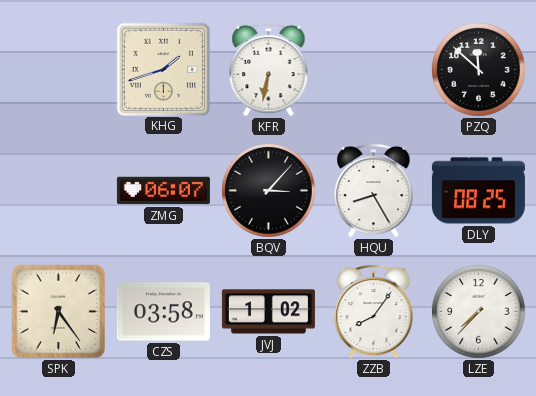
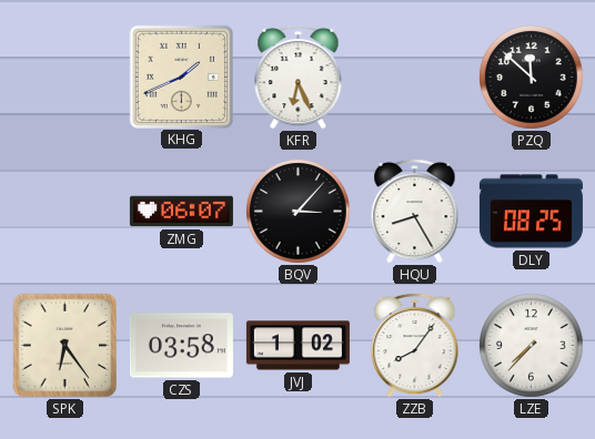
KHG: 1:42 -> 1:41 (181, 76)
KFR: 6:32 -> 6:26 (299, 76)
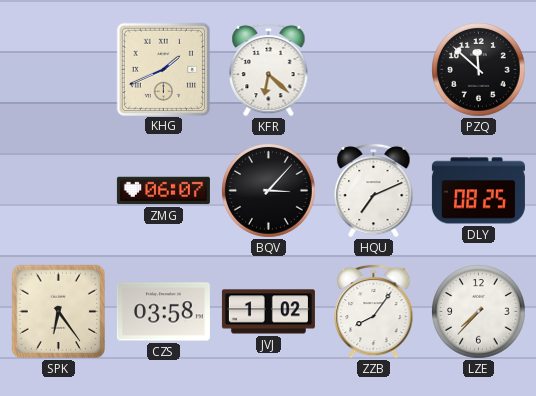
KFR: 6:26 -> 6:22 (269, 69)
HQU: 8:25 -> 7:11 (374, 190)
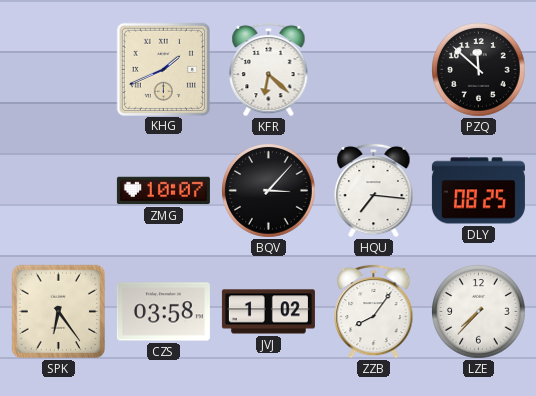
ZMG: 06:07 -> 10:07 (163, 191)
HQU: 7:11 -> 7:16 (374, 190)
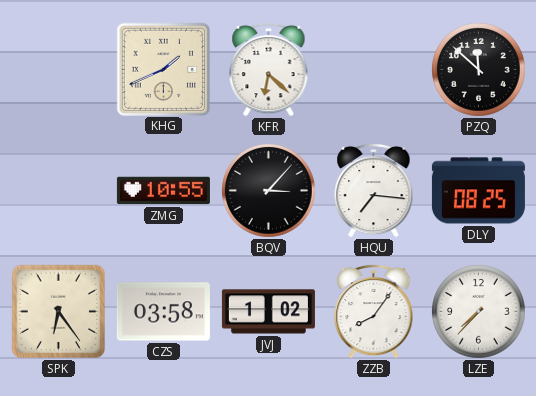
ZMG: 10:07 -> 10:55 (163, 191)
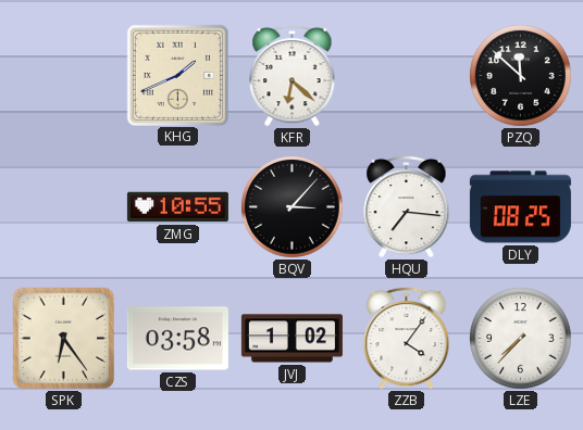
ZZB: 8:06 -> 4:06 (407, 338)
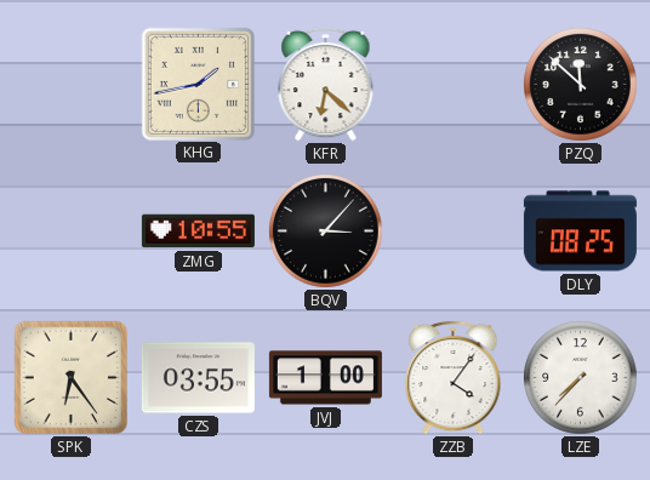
KHG: 1:41 -> 1:43 (198, 84)
HQU: 7:16 -> none (407, 206)
CZS: 03:58 -> 03:55 (198, 378)
JVJ: 1:02 -> 1:00 (325, 378)
